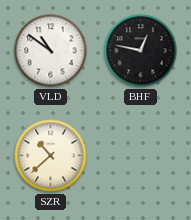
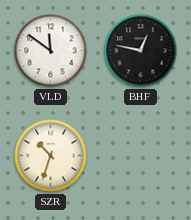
VLD: 10:51 -> 11:51 (51, 51)
SZR: 10:38 -> 10:33 (51, 156)
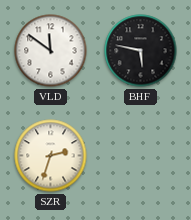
BHF: 12:47 -> 5:47 (141, 51)
SZR: 10:33 -> 2:33 (51, 156)
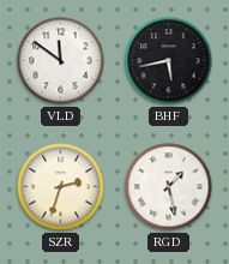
BHF: 5:47 -> 5:43 (169, 61)
RGD: none -> 1:28 (169, 187)
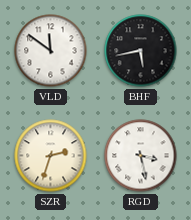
RGD: 1:28 -> 3:28 (141, 156)
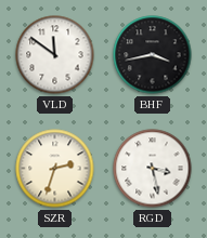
BHF: 5:43 -> 3:43 (153, 55)
